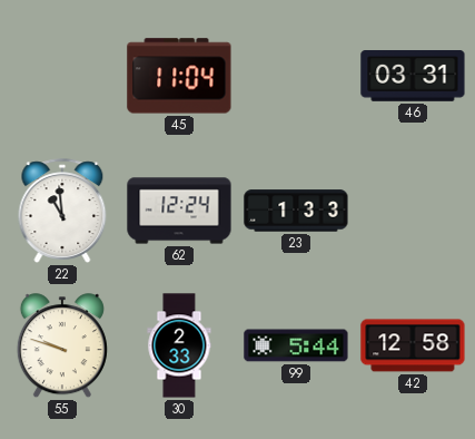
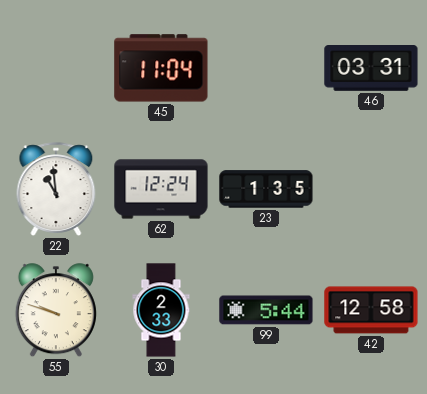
23: 1:33 -> 1:35 (266, 189)
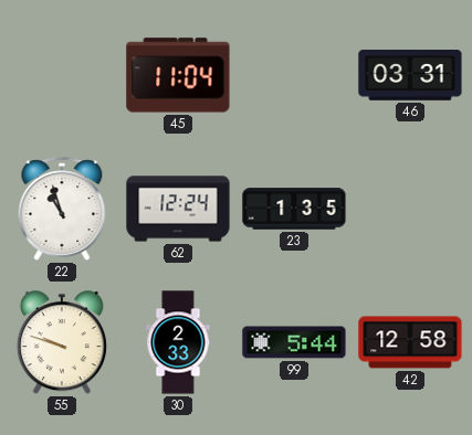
22: 10:59 -> 10:57 (62, 209)
